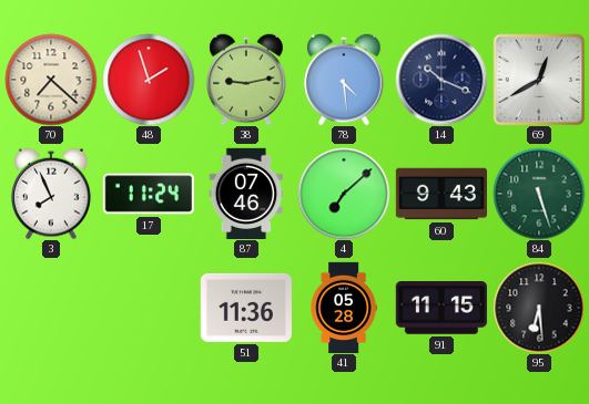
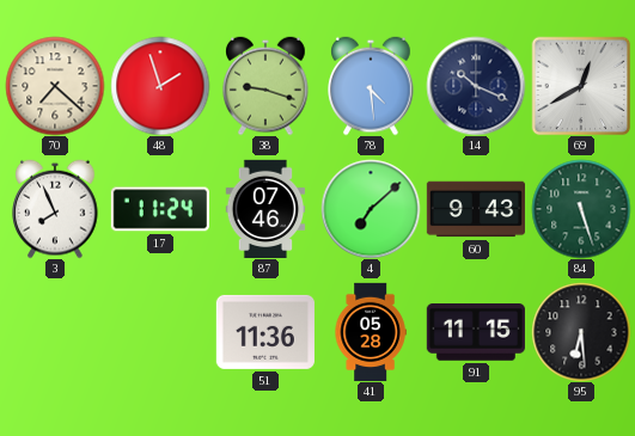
38: 9:13 -> 9:18 (265, 86)
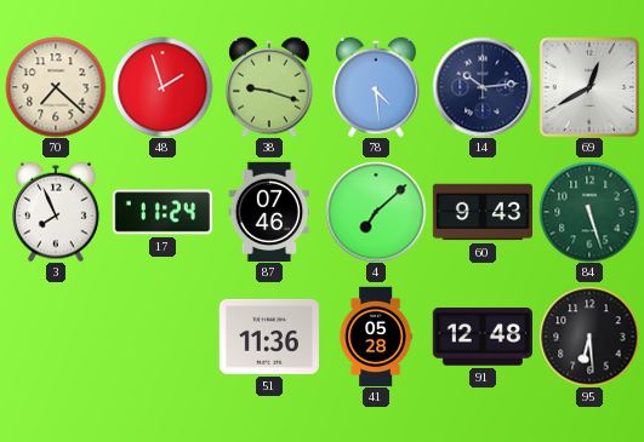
14: 10:19 -> 10:14 (483, 87)
91: 11:15 -> 12:48 (483, 337)
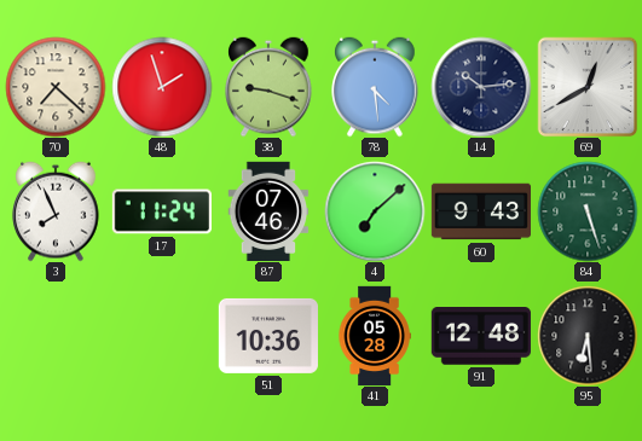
51: 11:36 -> 10:36 (267, 336)
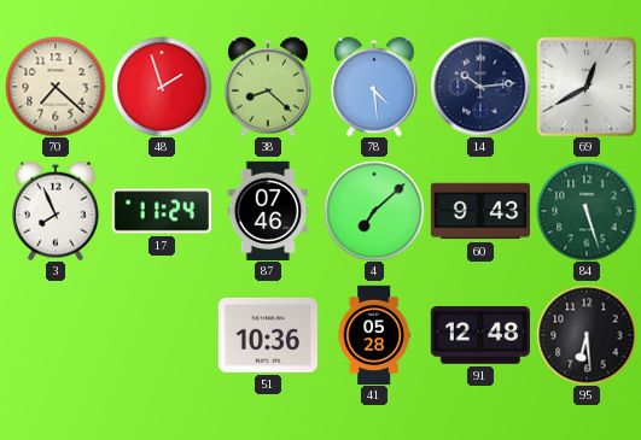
38: 9:18 -> 8:22 (268, 87)
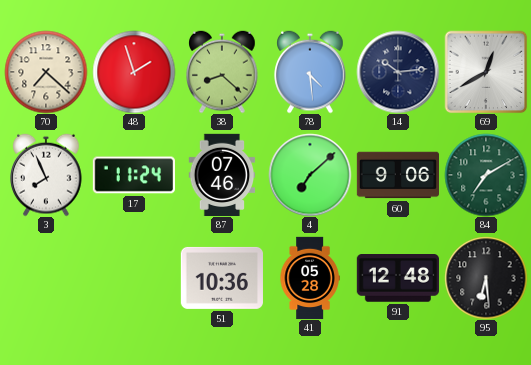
60: 9:43 -> 9:06 (397, 175)
84: 5:27 -> 7:10 (486, 175)
